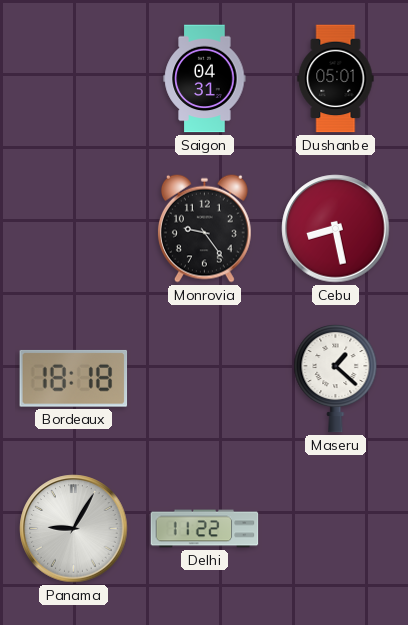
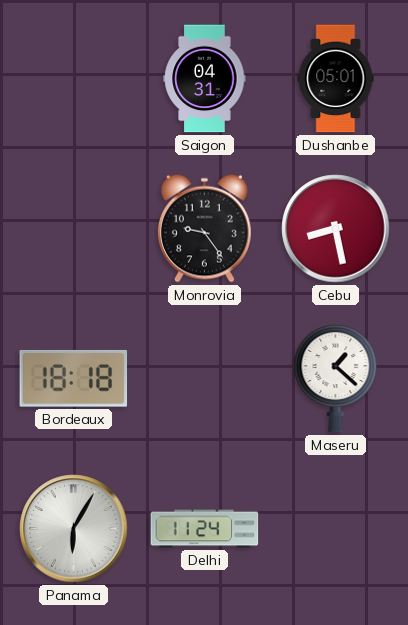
Panama: 9:05 -> 6:05 (74, 529)
Delhi: 11:22 -> 11:24 (205, 529)
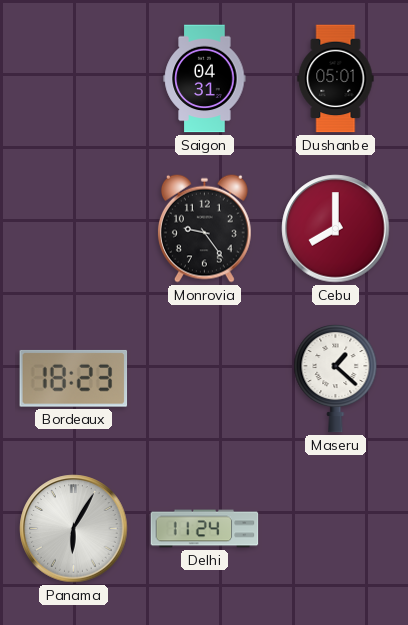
Cebu: 8:28 -> 8:00 (336, 229)
Bordeaux: 18:18 -> 18:23 (74, 378)
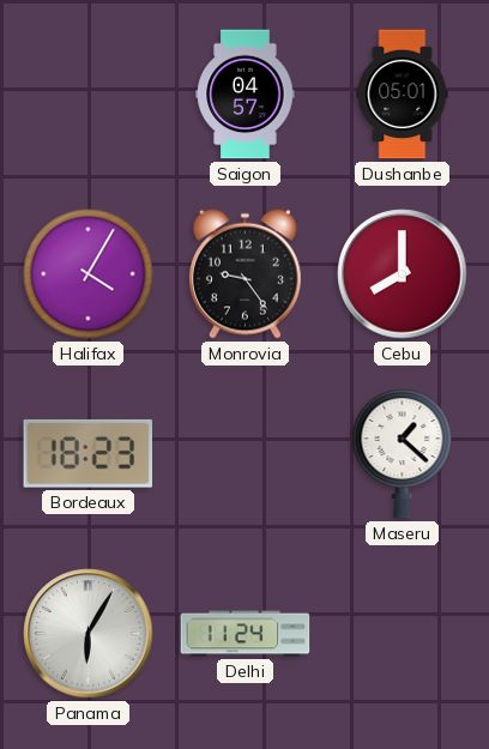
Saigon: 04:31 -> 04:57 (246, 95)
Halifax: none -> 4:05 (89, 274)
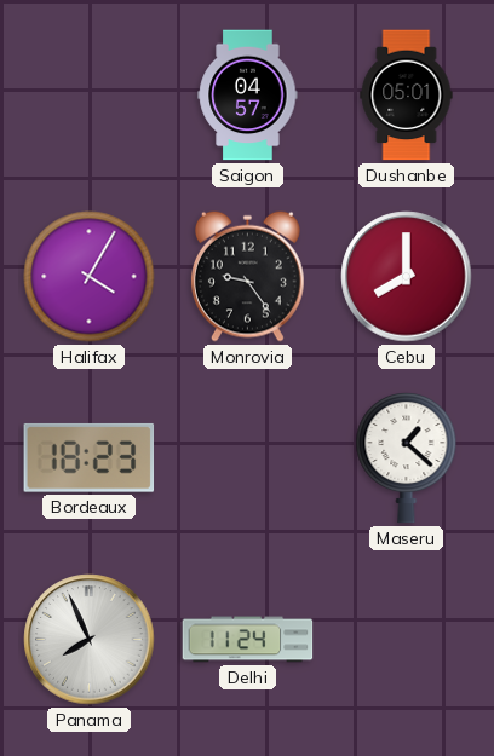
Panama: 6:05 -> 7:56 (90, 640)
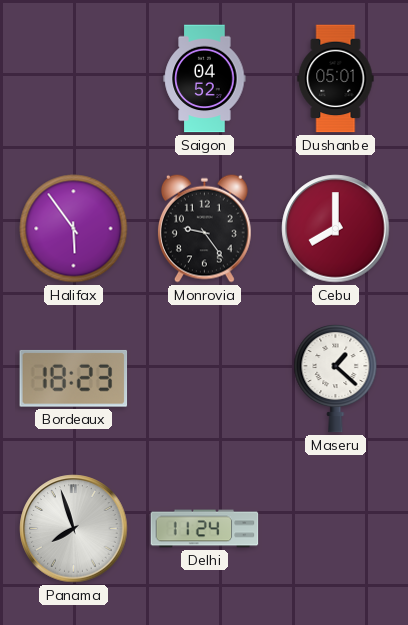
Saigon: 04:57 -> 04:52 (205, 79)
Halifax: 4:05 -> 5:54 (74, 229)
Panama: 7:56 -> 7:57 (74, 529)
